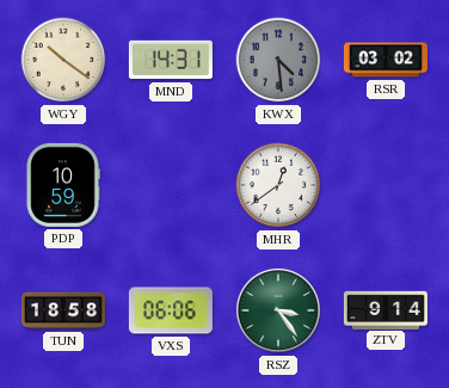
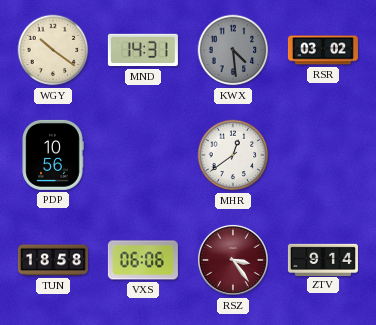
PDP: 10:59 -> 10:56 (53, 155)
RSZ dial: green -> burgundy (233, 260)
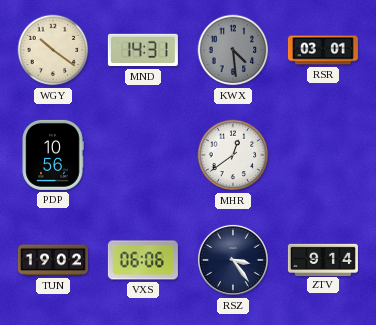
RSR: 03:02 -> 03:01 (323, 50)
TUN: 18:58 -> 19:02 (53, 260)
RSZ dial: burgundy -> navy (233, 260)
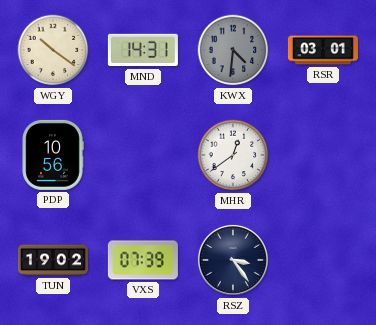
KWX: 4:29 -> 4:31 (233, 50)
VXS: 06:06 -> 07:39 (143, 260)
ZTV: 9:14 -> none (323, 259)
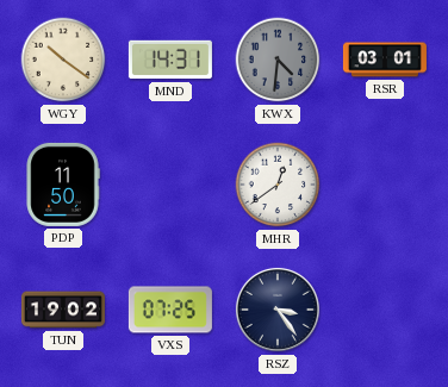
PDP: 10:56 -> 11:50 (63, 185)
VXS: 07:39 -> 07:25 (170, 310)
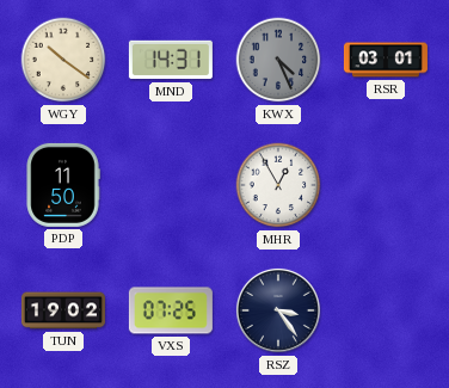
KWX: 4:31 -> 4:26 (278, 60)
MHR: 12:39 -> 12:55 (278, 185)
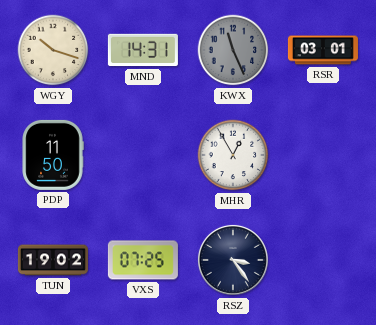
WGY: 10:21 -> 10:18 (53, 50)
KWX: 4:26 -> 11:26 (233, 50)
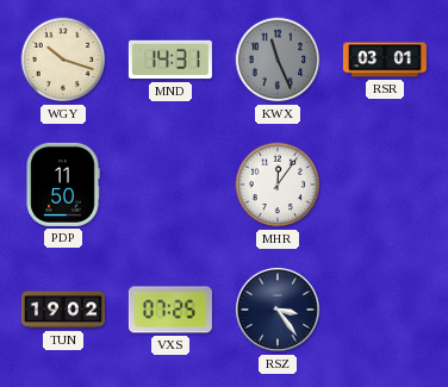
MHR: 12:55 -> 12:06 (278, 185)
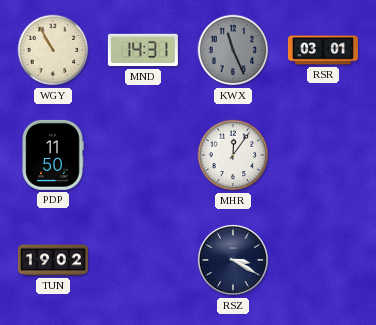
WGY: 10:18 -> 10:55 (53, 50)
VXS: 07:25 -> none (170, 310)
RSZ: 3:24 -> 3:20 (233, 260)
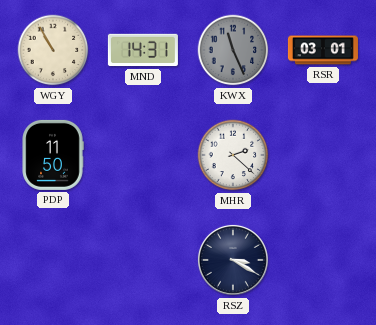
MHR: 12:06 -> 2:22 (233, 155)
TUN: 19:02 -> none (53, 260)
